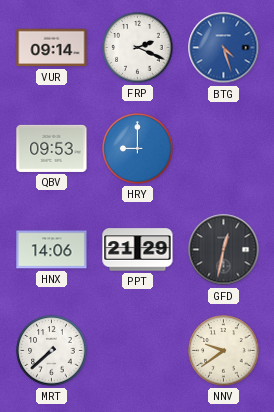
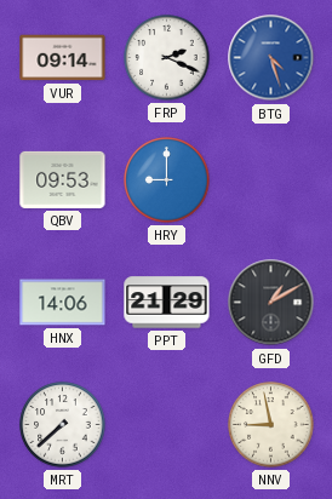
GFD: 12:32 -> 1:10 (271, 303)
NNV: 9:39 -> 8:58 (271, 425)
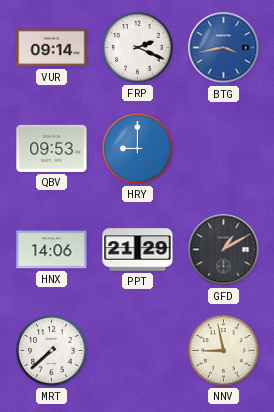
BTG: 4:27 -> 3:43 (224, 48)
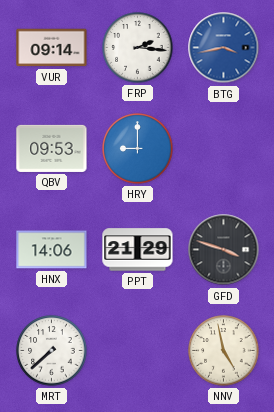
FRP: 2:19 -> 2:16 (138, 48)
GFD: 1:10 -> 3:48 (224, 250)
NNV: 8:58 -> 4:58 (224, 351)
